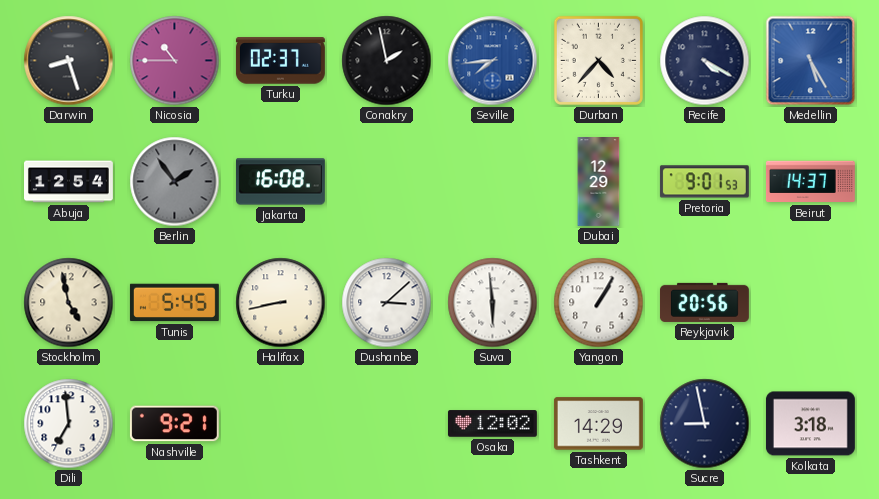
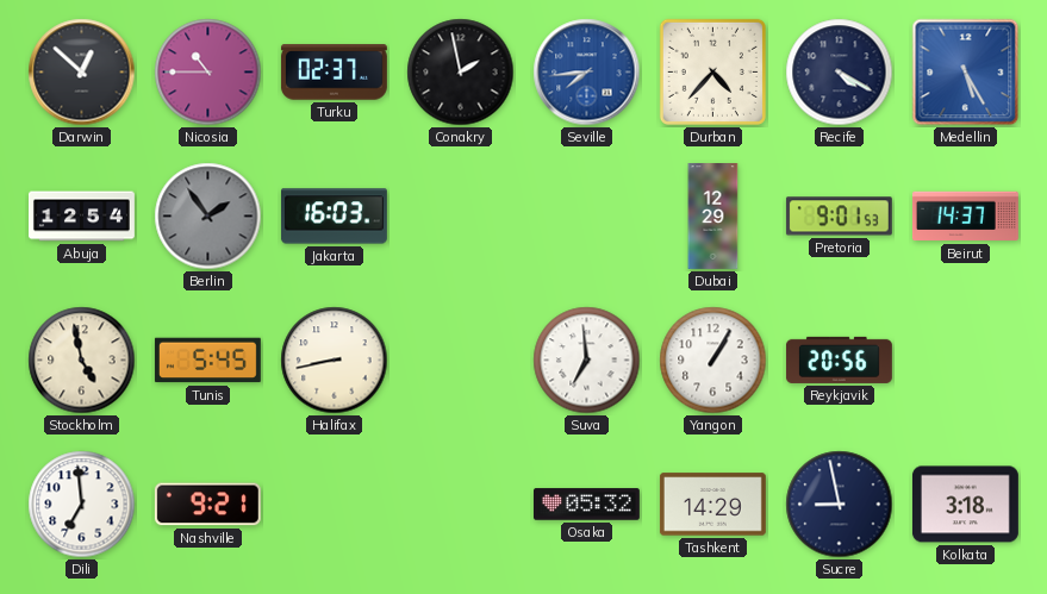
Darwin: 8:27 -> 12:52 (82, 73)
Jakarta: 16:08 -> 16:03 (334, 217)
Dushanbe: 3:08 -> none (387, 303)
Suva: 5:59 -> 6:59 (587, 361)
Osaka: 12:02 -> 05:32 (586, 505)
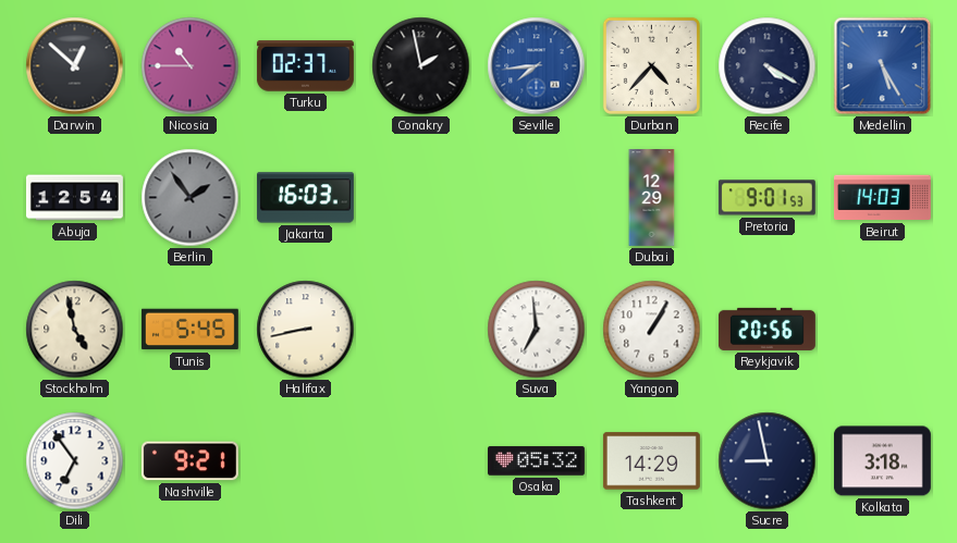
Beirut: 14:37 -> 14:03 (882, 198)
Dili: 6:59 -> 6:54 (75, 461)
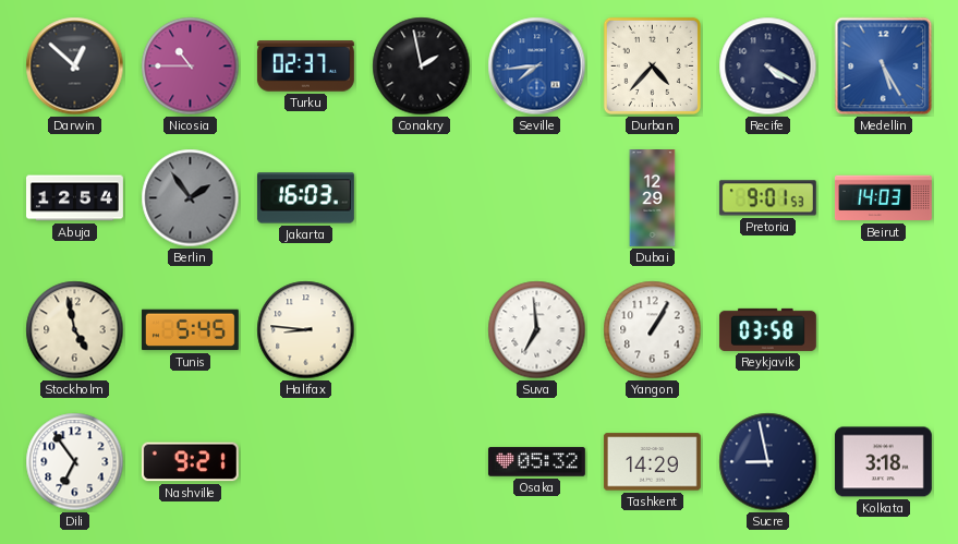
Halifax: 8:43 -> 8:46 (306, 330)
Reykjavik: 20:56 -> 03:58 (767, 329)
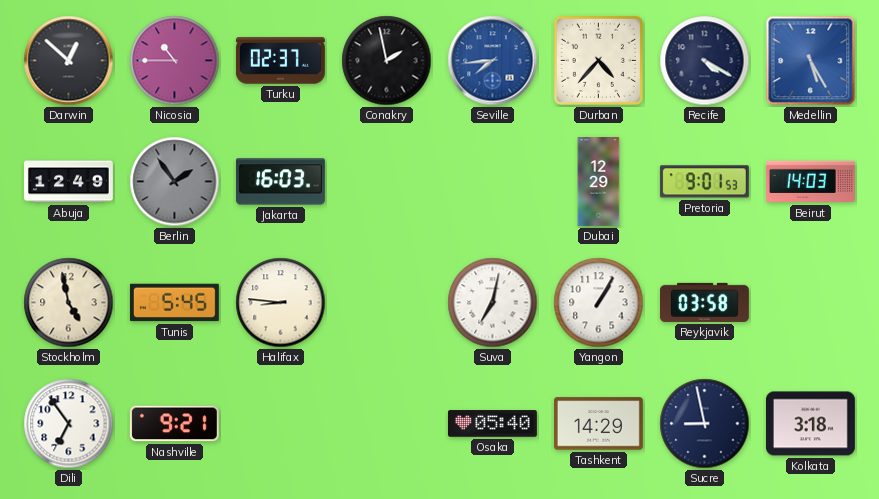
Abuja: 12:54 -> 12:49 (69, 182)
Suva: 6:59 -> 7:02 (493, 303)
Osaka: 05:32 -> 05:40 (492, 424)
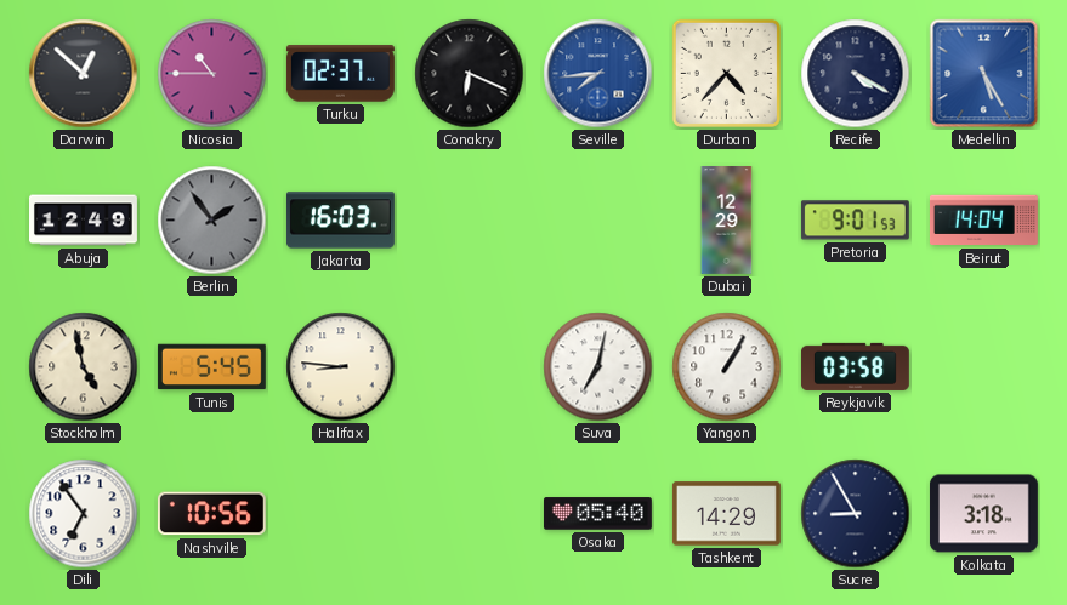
Conakry: 1:58 -> 6:19 (470, 74)
Beirut: 14:03 -> 14:04 (983, 221)
Nashville: 9:21 -> 10:56 (211, 514)
Sucre: 8:58 -> 8:55 (856, 514)
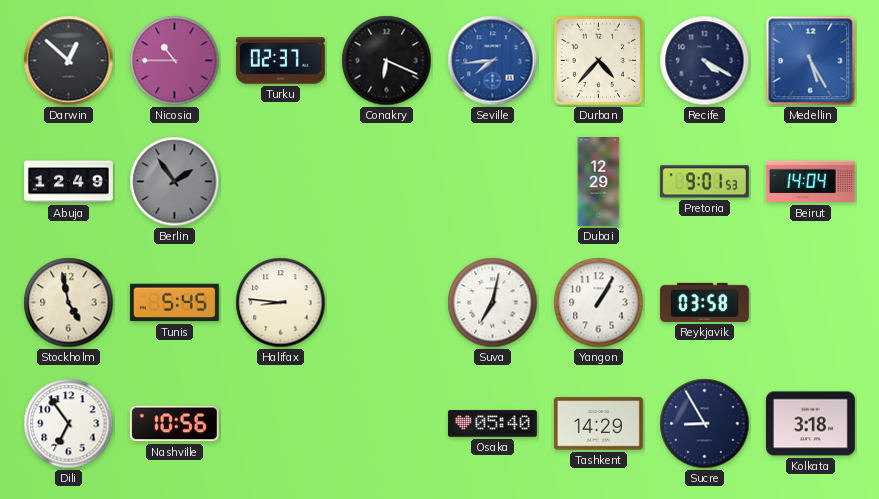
Jakarta: 16:03 -> none (340, 221)
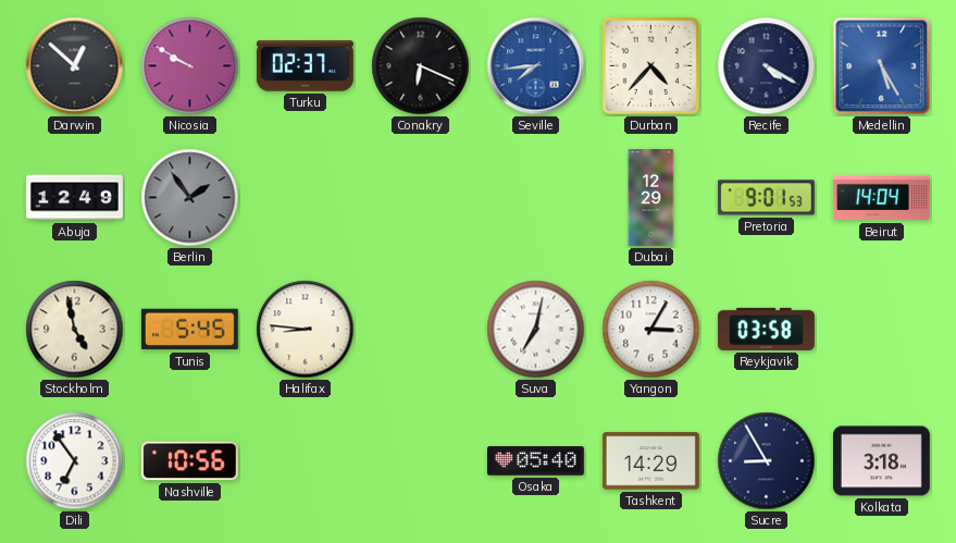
Nicosia: 10:45 -> 9:50 (190, 66)
Yangon: 1:05 -> 3:05 (651, 330)
